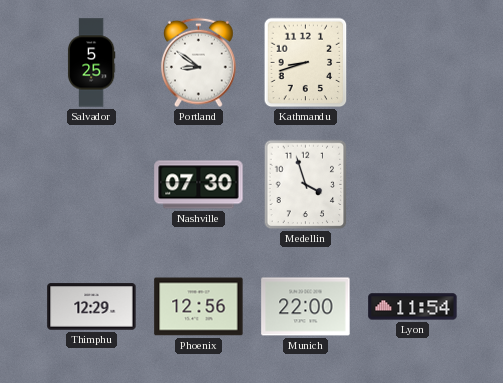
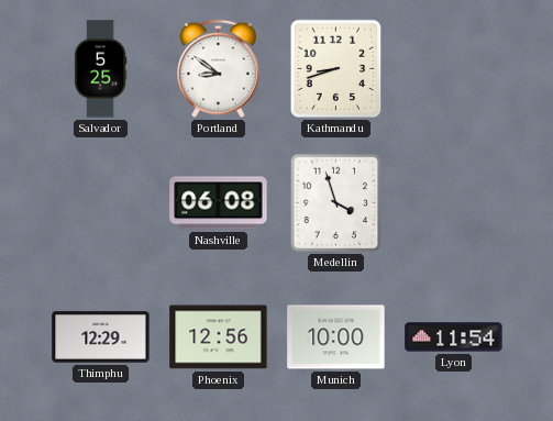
Nashville: 07:30 -> 06:08 (219, 203)
Munich: 22:00 -> 10:00 (336, 337)
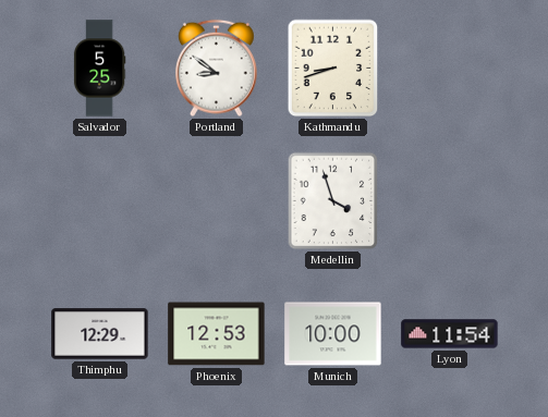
Nashville: 06:08 -> none (219, 203)
Phoenix: 12:56 -> 12:53 (217, 334)
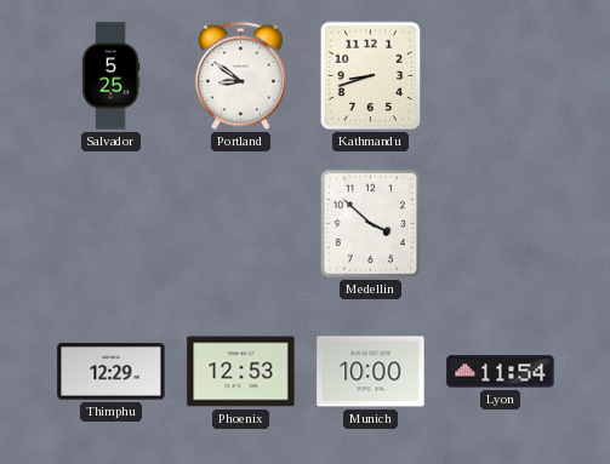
Medellin: 3:57 -> 3:52 (371, 224)
